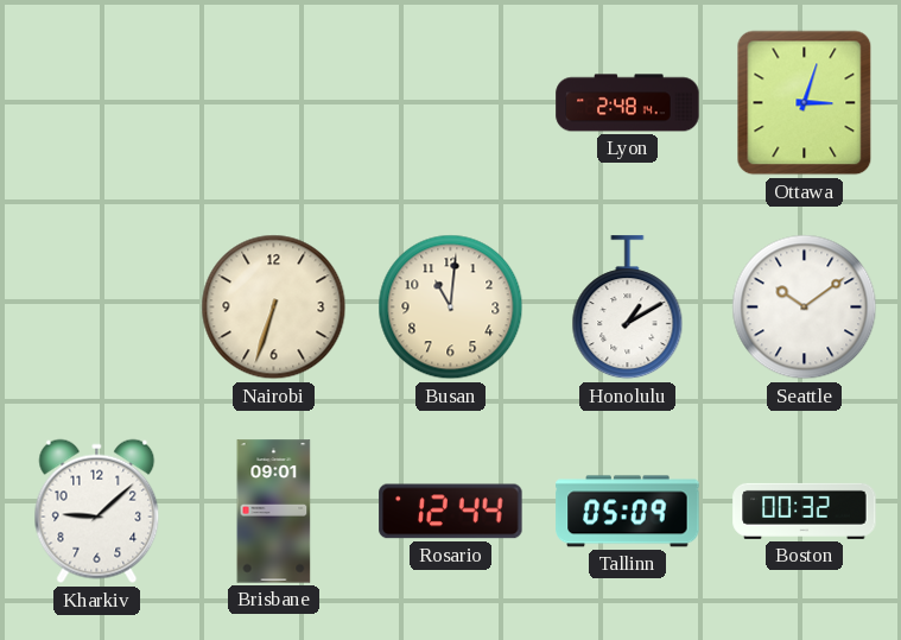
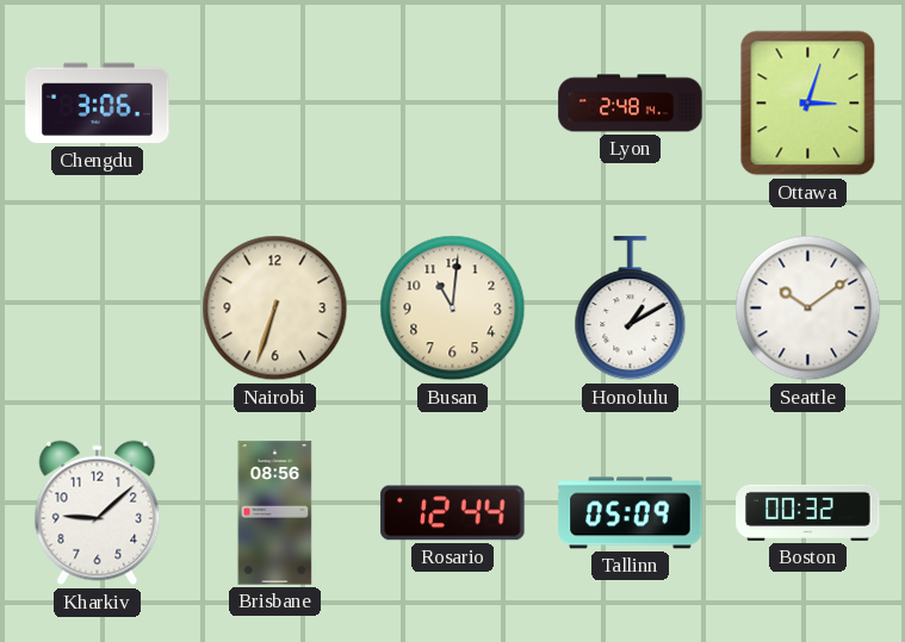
Chengdu: none -> 3:06 (98, 104)
Brisbane: 09:01 -> 08:56 (275, 513)
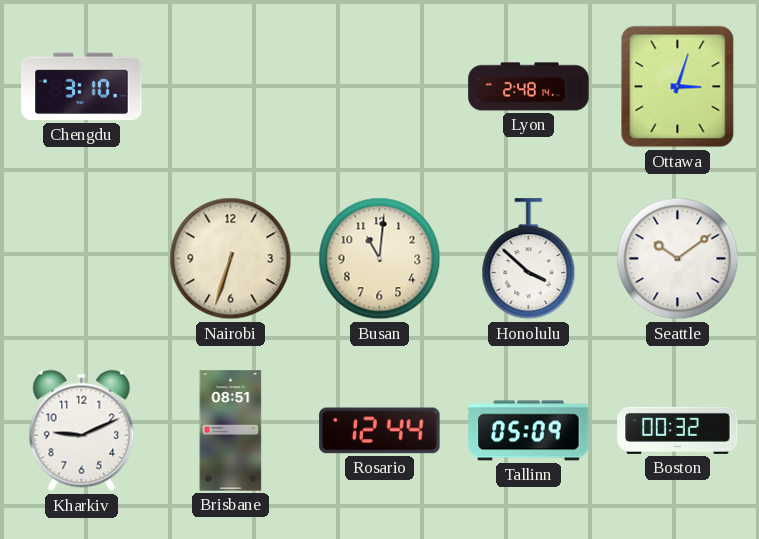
Chengdu: 3:06 -> 3:10 (82, 87)
Honolulu: 1:10 -> 3:52 (529, 259)
Kharkiv: 9:08 -> 9:11 (82, 431)
Brisbane: 08:56 -> 08:51 (231, 431)
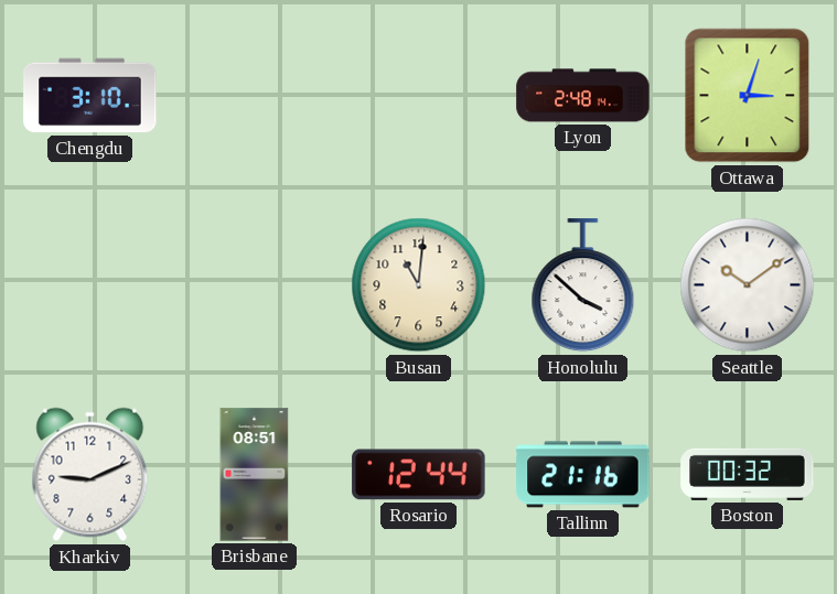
Nairobi: 6:33 -> none (231, 259)
Tallinn: 05:09 -> 21:16 (583, 475)
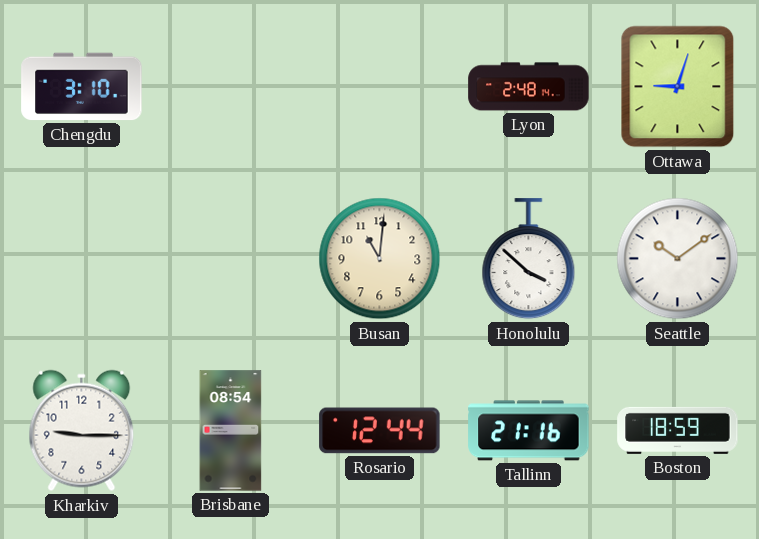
Ottawa: 3:03 -> 9:03 (678, 87)
Kharkiv: 9:11 -> 9:15 (82, 431)
Brisbane: 08:51 -> 08:54 (231, 431)
Boston: 00:32 -> 18:59 (678, 430)
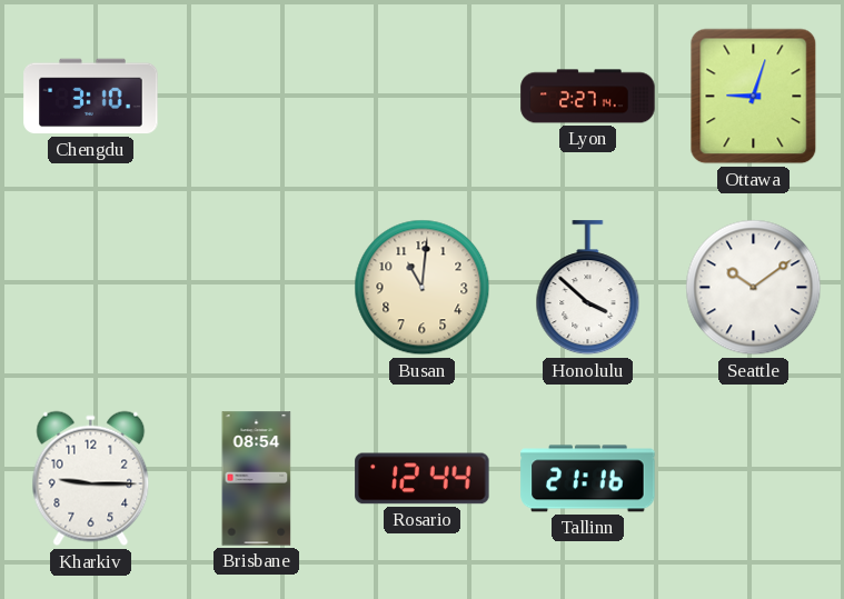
Lyon: 2:48 -> 2:27 (588, 97)
Boston: 18:59 -> none (678, 430)
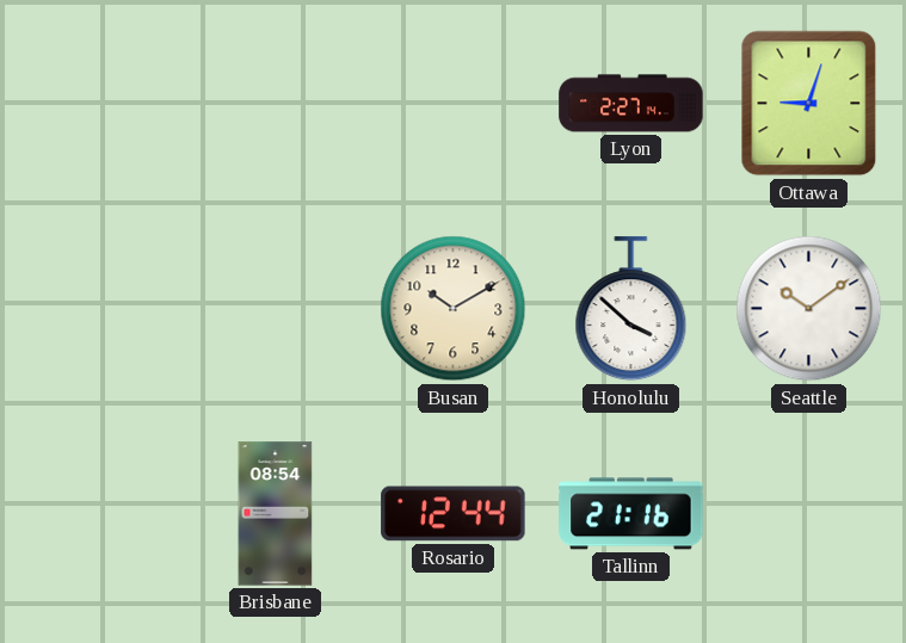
Chengdu: 3:10 -> none (91, 97)
Busan: 11:01 -> 10:10 (454, 309)
Kharkiv: 9:15 -> none (91, 479)
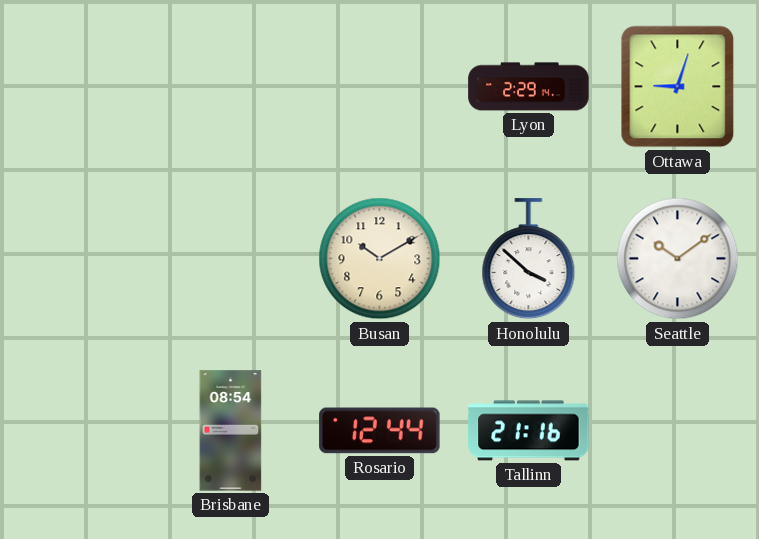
Lyon: 2:27 -> 2:29 (529, 87)
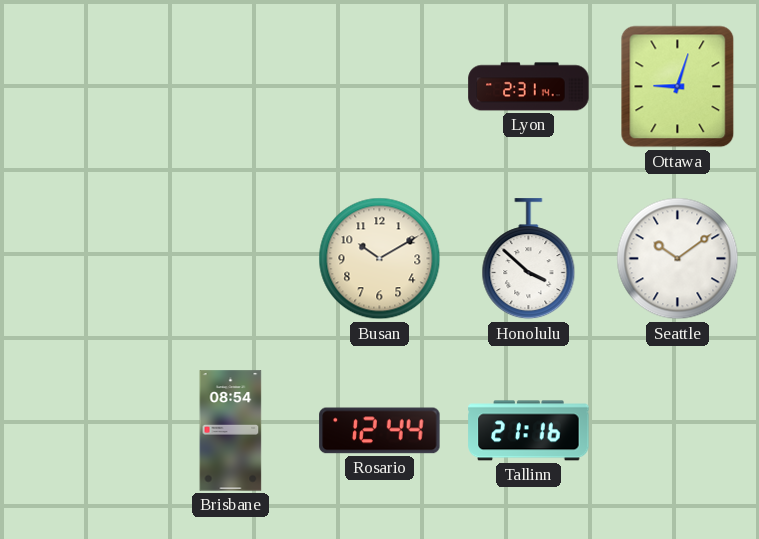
Lyon: 2:29 -> 2:31 (529, 87)
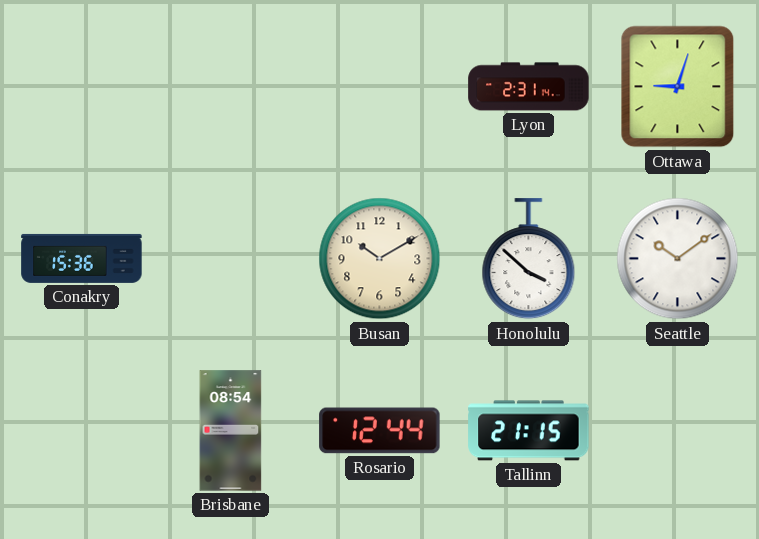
Conakry: none -> 15:36 (82, 258)
Tallinn: 21:16 -> 21:15 (529, 431)
